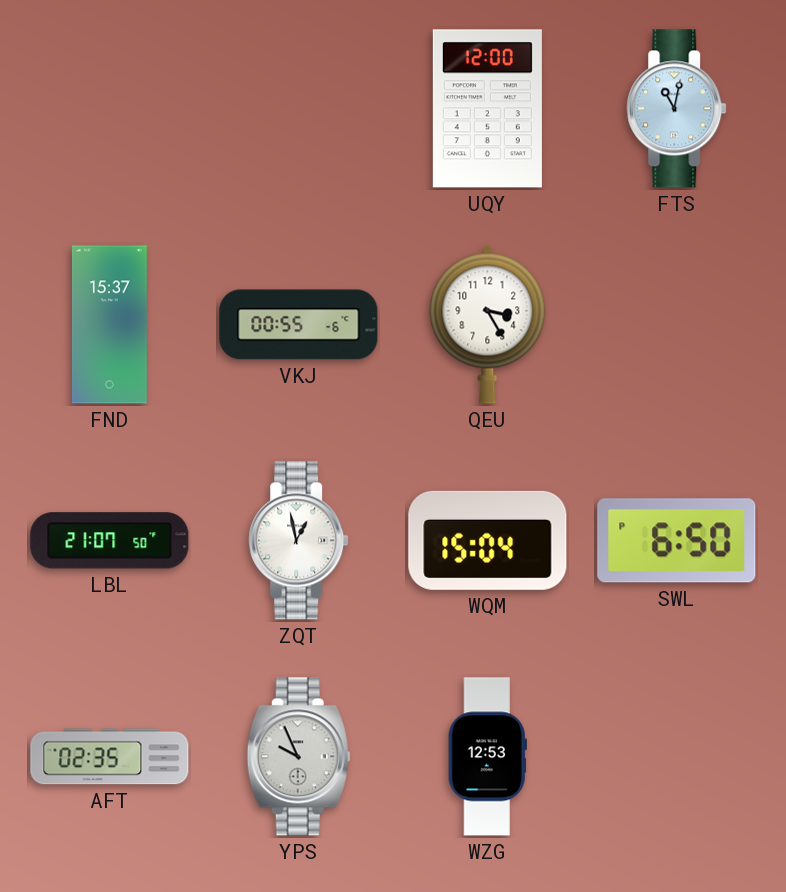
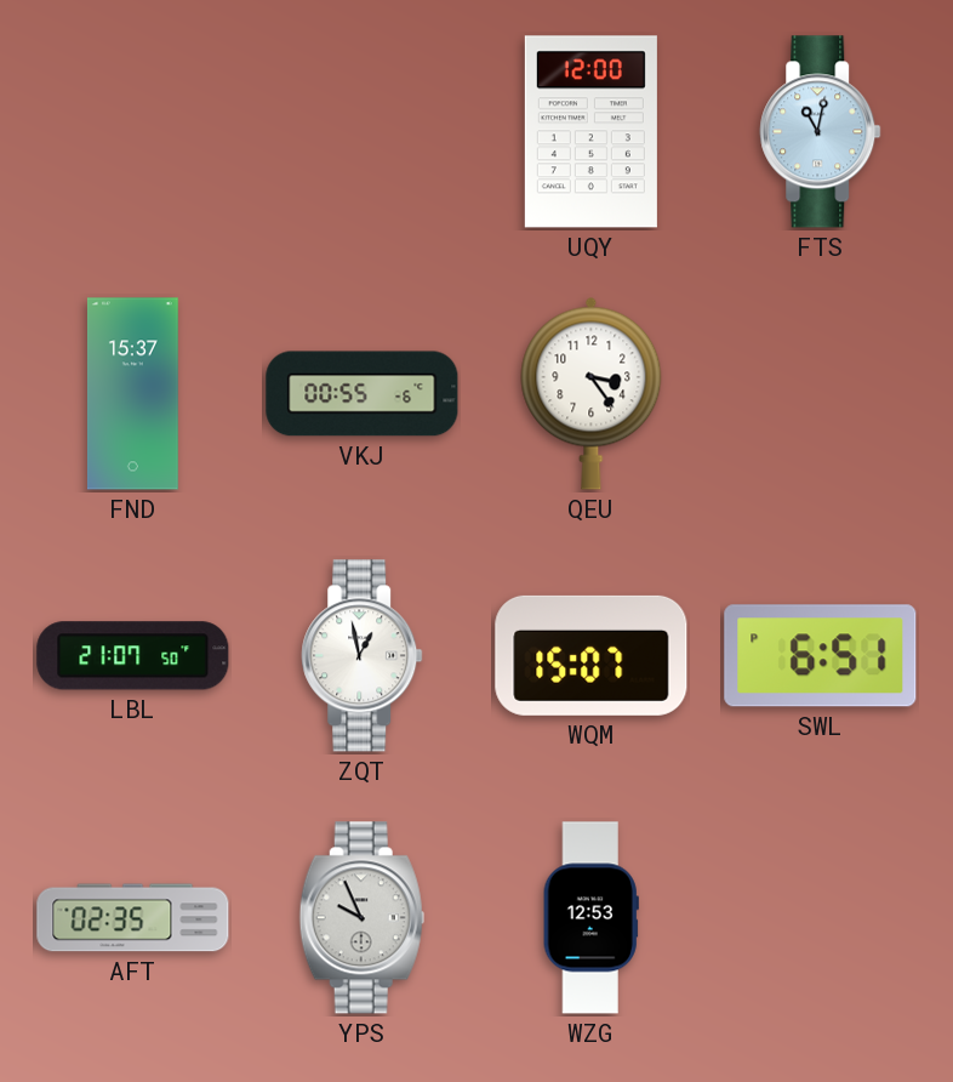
QEU: 3:25 -> 3:24 (592, 393)
WQM: 15:04 -> 15:07 (592, 655)
SWL: 6:50 -> 6:51 (821, 656)
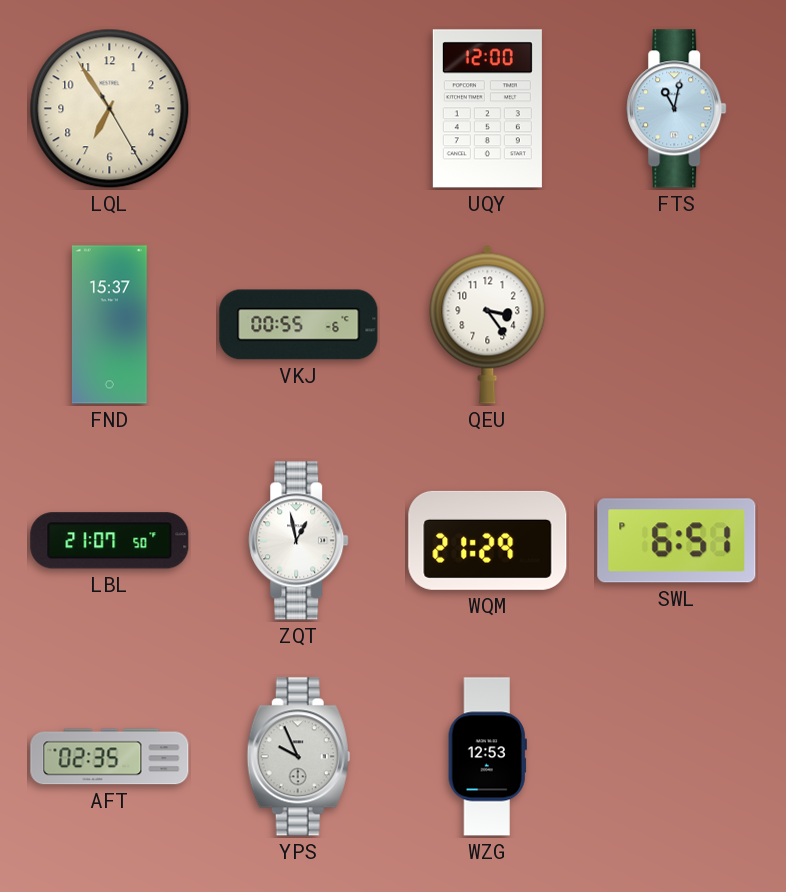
LQL: none -> 6:54 (110, 109)
WQM: 15:07 -> 21:29 (488, 540)
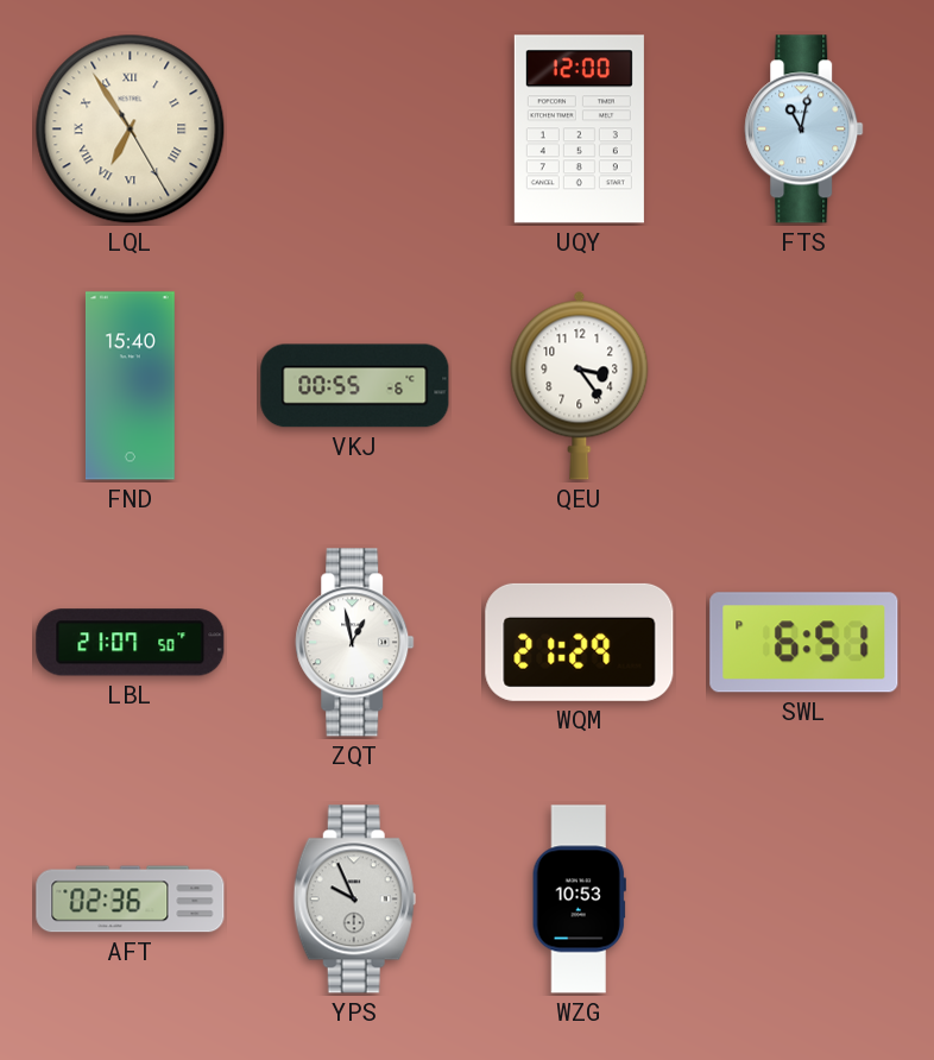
LQL numerals: Arabic -> Roman (131, 130)
FND: 15:37 -> 15:40 (130, 386)
AFT: 02:35 -> 02:36 (131, 900)
WZG: 12:53 -> 10:53 (579, 900)
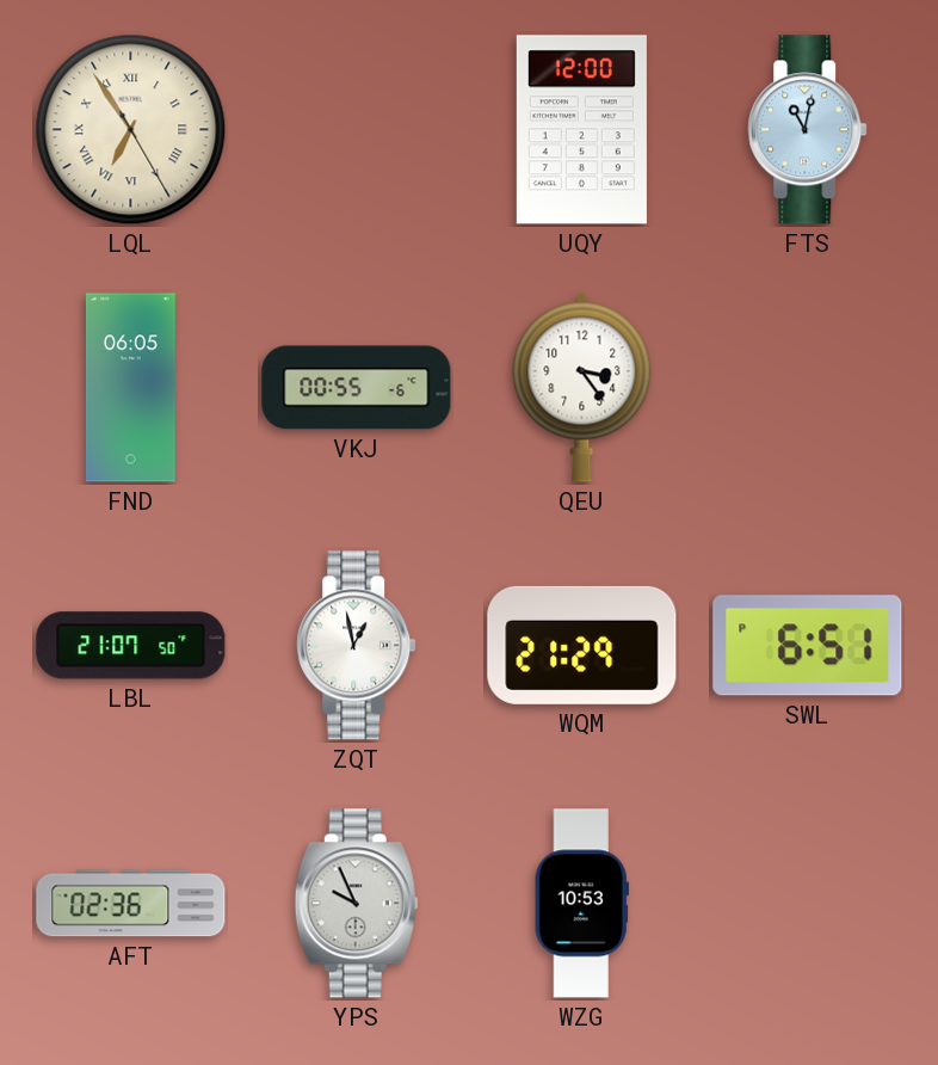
FND: 15:40 -> 06:05 (130, 388)
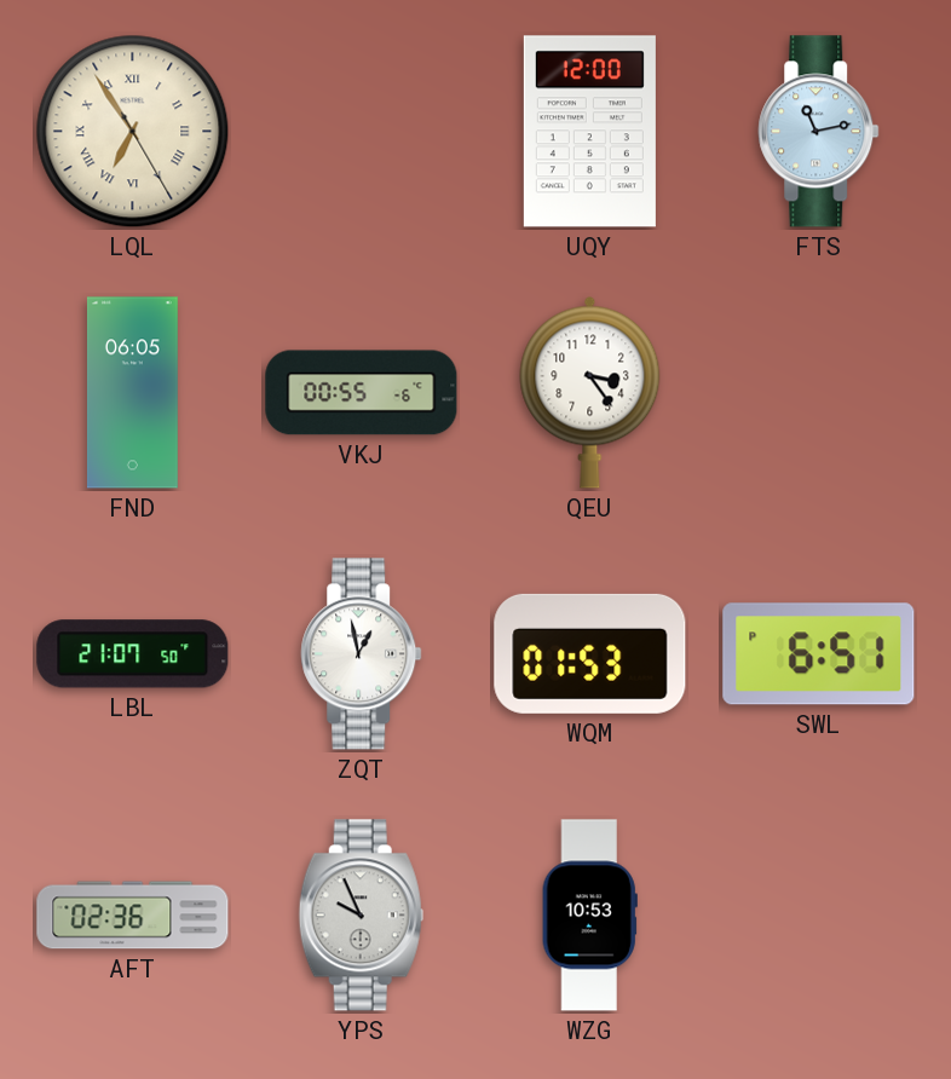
FTS: 11:02 -> 11:13 (819, 132)
WQM: 21:29 -> 01:53 (590, 653)
